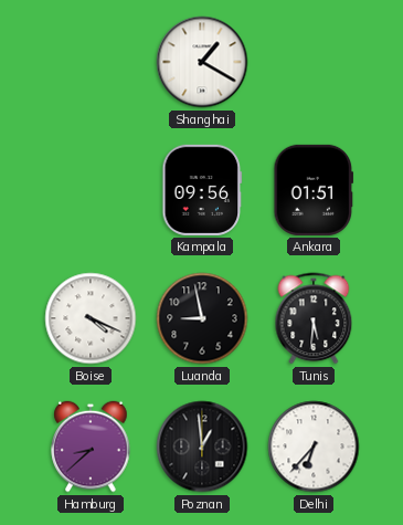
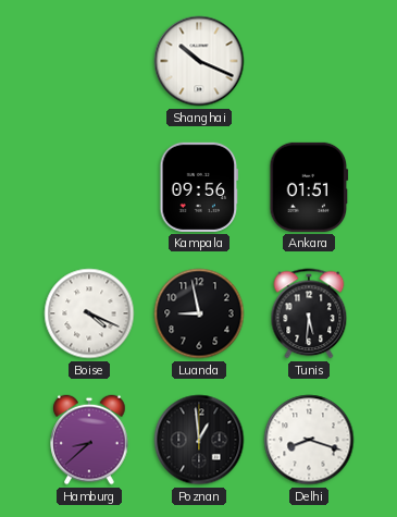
Shanghai: 1:20 -> 10:19 (199, 61)
Delhi: 6:37 -> 8:18 (309, 440)
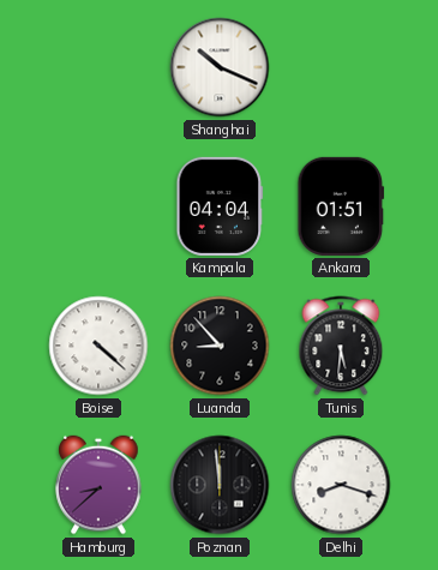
Kampala: 09:56 -> 04:04 (220, 206)
Boise: 4:19 -> 4:22 (98, 346)
Luanda: 8:58 -> 8:53 (220, 346)
Poznan: 12:59 -> 11:59 (220, 485)
